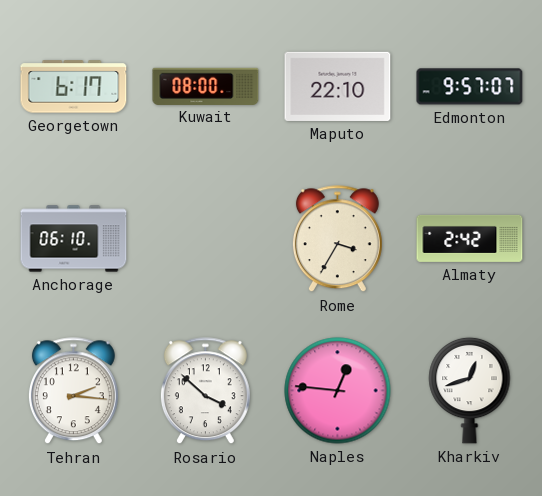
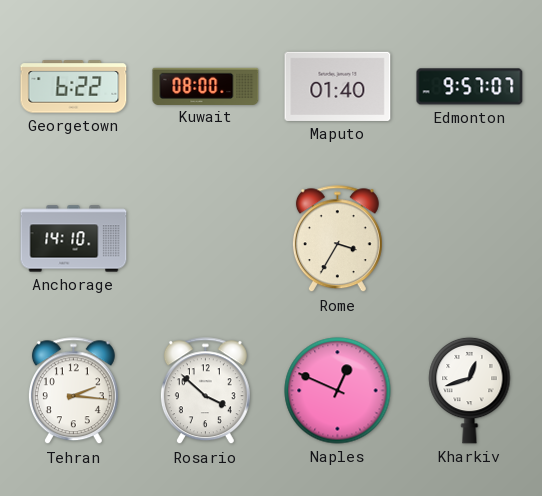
Georgetown: 6:17 -> 6:22 (74, 87)
Maputo: 22:10 -> 01:40 (338, 86)
Anchorage: 06:10 -> 14:10 (74, 239)
Almaty: 2:42 -> none (470, 238)
Naples: 12:46 -> 12:49 (338, 391)
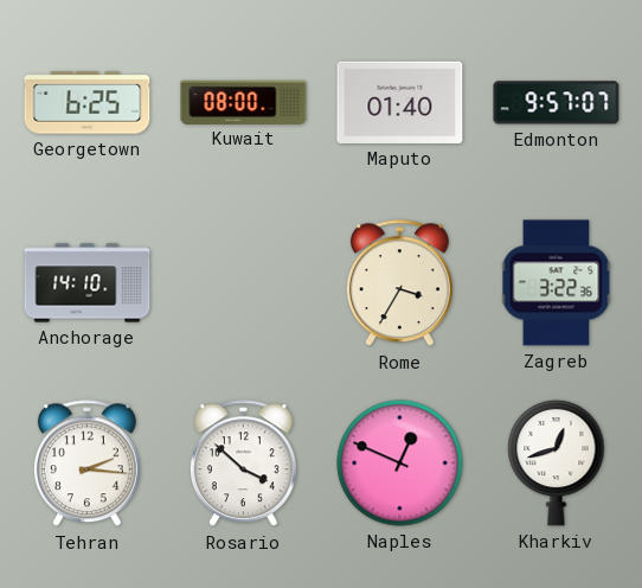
Georgetown: 6:22 -> 6:25 (88, 103)
Zagreb: none -> 3:22 (557, 283)
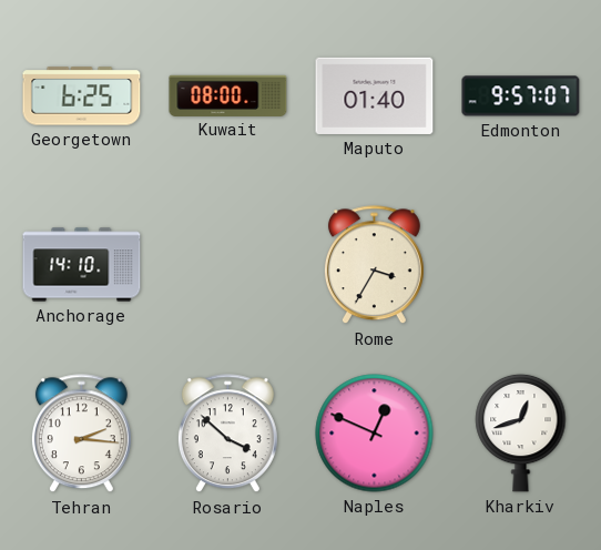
Zagreb: 3:22 -> none (557, 283)
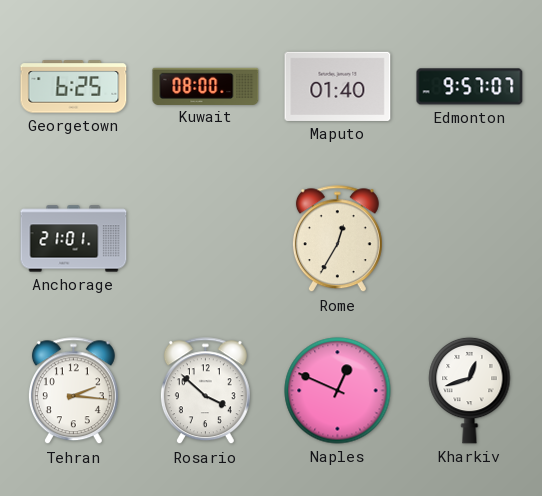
Anchorage: 14:10 -> 21:01 (74, 239)
Rome: 3:35 -> 12:35 (337, 239)
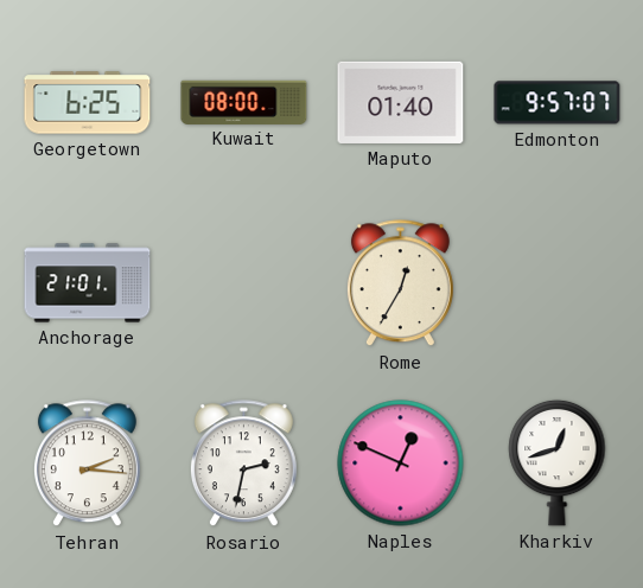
Rosario: 3:52 -> 2:32 (243, 464)
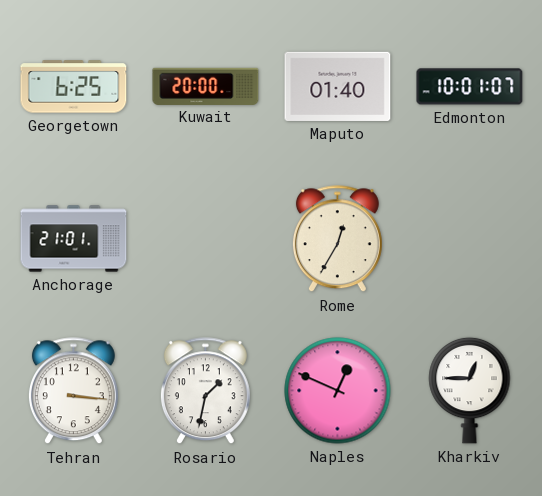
Kuwait: 08:00 -> 20:00 (206, 86)
Edmonton: 9:57 -> 10:01 (470, 87)
Tehran: 2:16 -> 3:16 (73, 391)
Rosario: 2:32 -> 1:32 (205, 391)
Kharkiv: 12:42 -> 12:45 (470, 390)
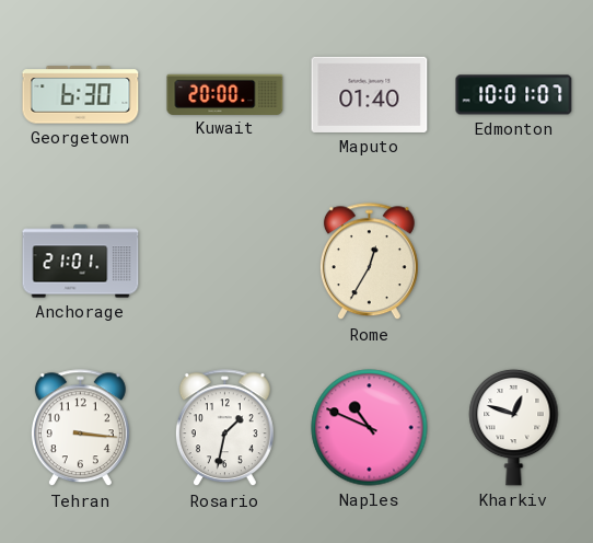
Georgetown: 6:25 -> 6:30 (81, 95)
Naples: 12:49 -> 10:49 (370, 428)
Kharkiv: 12:45 -> 12:48 (514, 427)
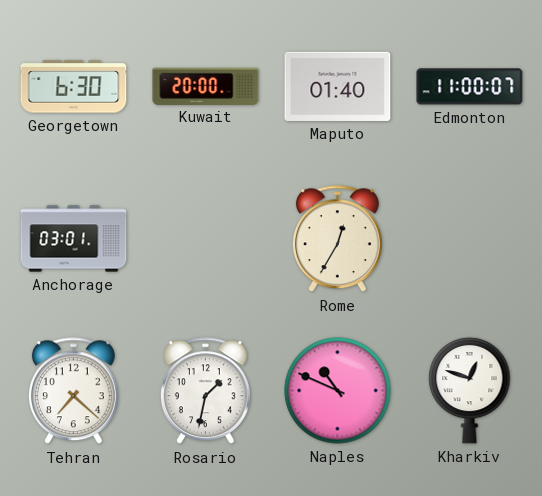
Edmonton: 10:01 -> 11:00 (470, 87)
Anchorage: 21:01 -> 03:01 (74, 239)
Tehran: 3:16 -> 7:22 (73, 391)
